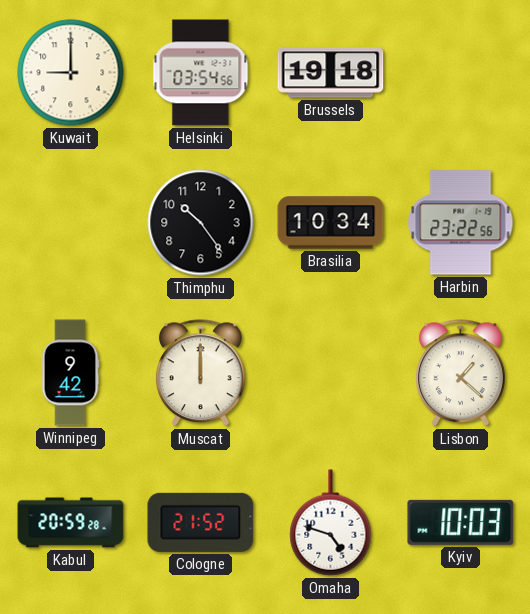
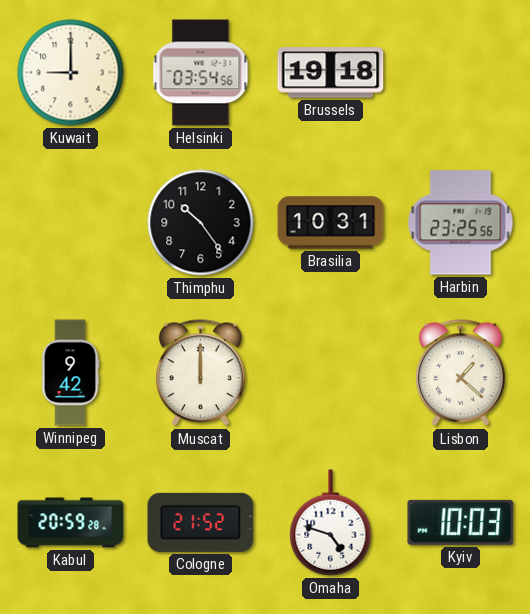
Brasilia: 10:34 -> 10:31 (331, 223)
Harbin: 23:22 -> 23:25 (461, 223)
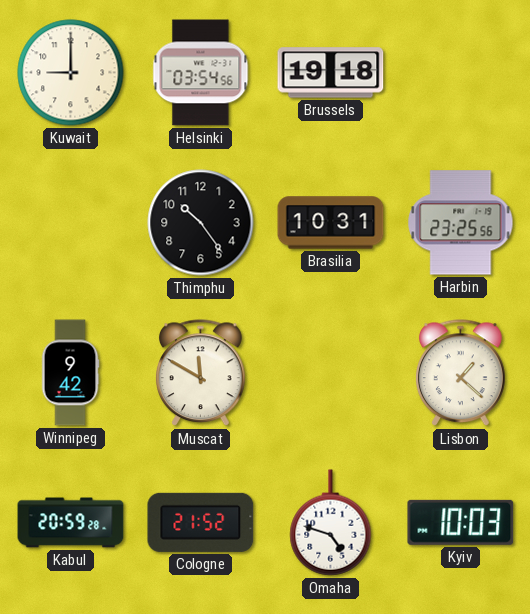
Muscat: 12:00 -> 11:50 (201, 373)
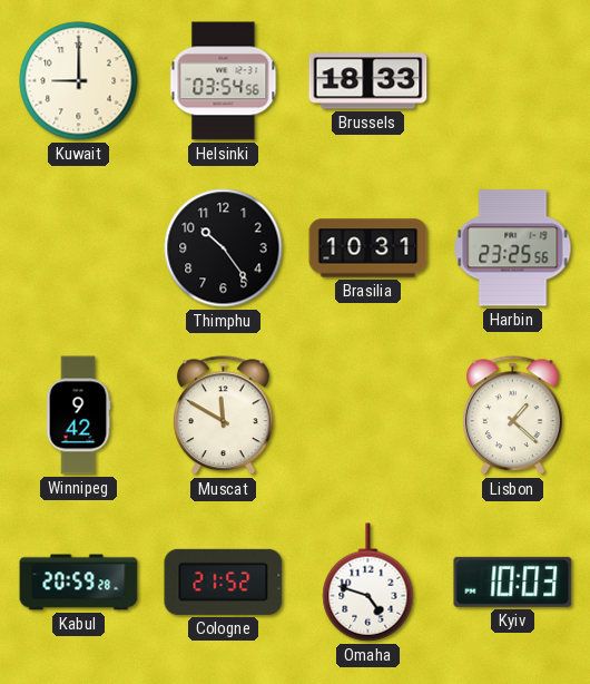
Brussels: 19:18 -> 18:33 (368, 81)
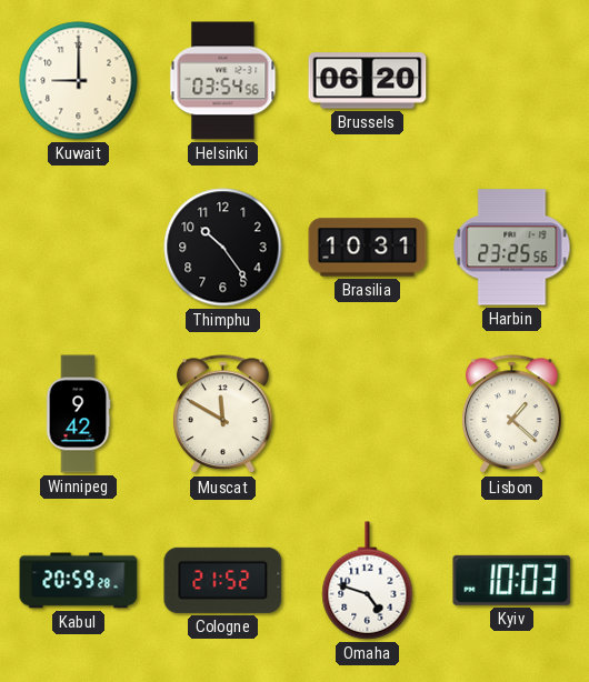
Brussels: 18:33 -> 06:20 (368, 81)
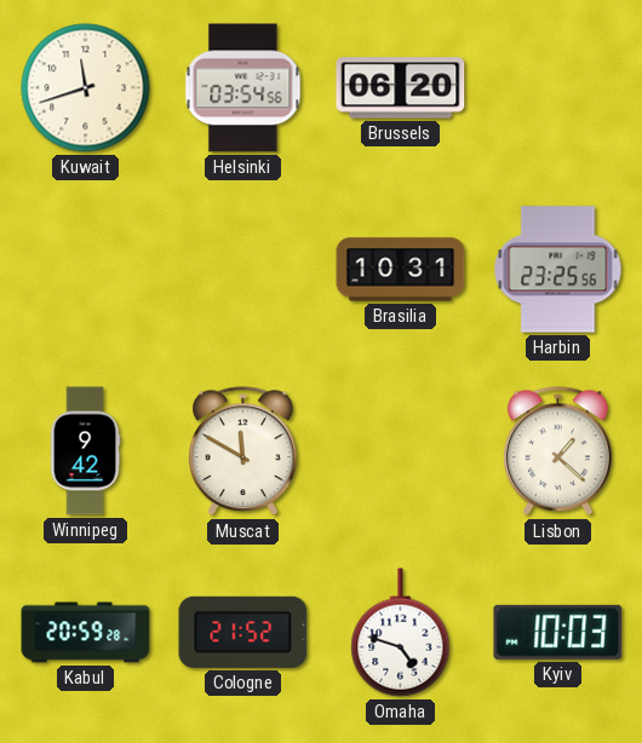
Kuwait: 9:00 -> 11:42 (86, 88)
Thimphu: 10:24 -> none (223, 248)
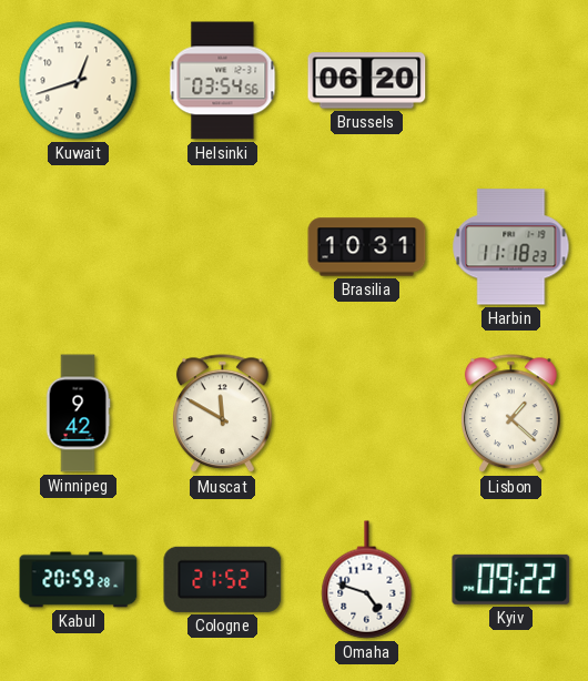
Kuwait: 11:42 -> 12:42 (79, 81)
Harbin: 23:25 -> 11:18 (511, 247)
Kyiv: 10:03 -> 09:22 (511, 579)
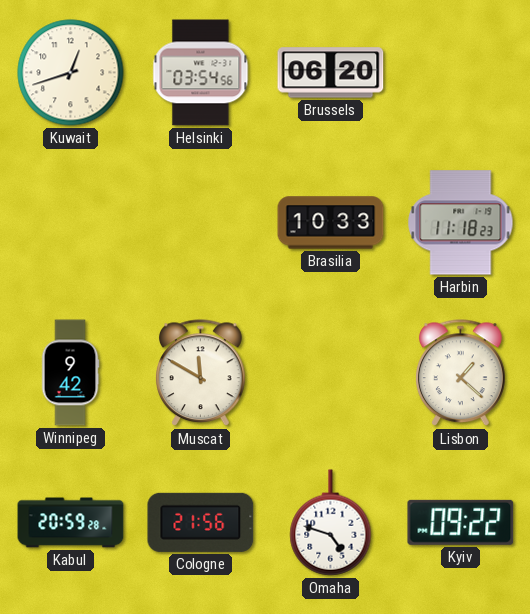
Brasilia: 10:31 -> 10:33 (331, 223)
Cologne: 21:52 -> 21:56 (201, 522)
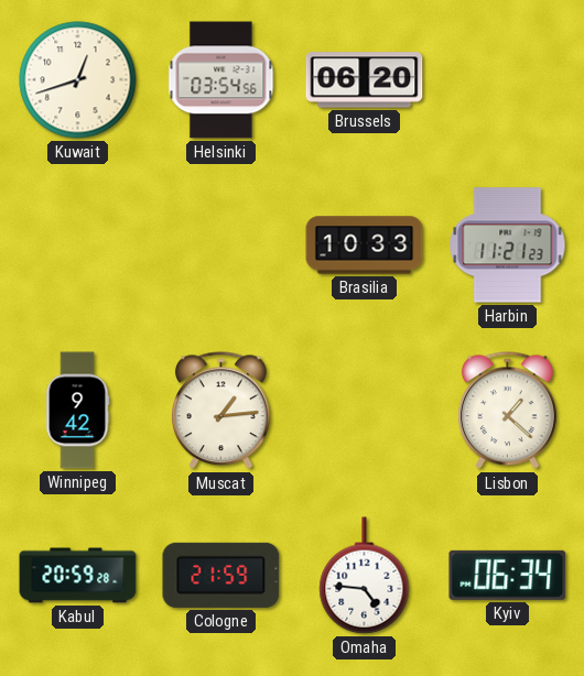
Harbin: 11:18 -> 11:21 (508, 246)
Muscat: 11:50 -> 1:14 (221, 411)
Cologne: 21:56 -> 21:59 (221, 575)
Omaha: 4:48 -> 4:46 (365, 576)
Kyiv: 09:22 -> 06:34 (508, 575)
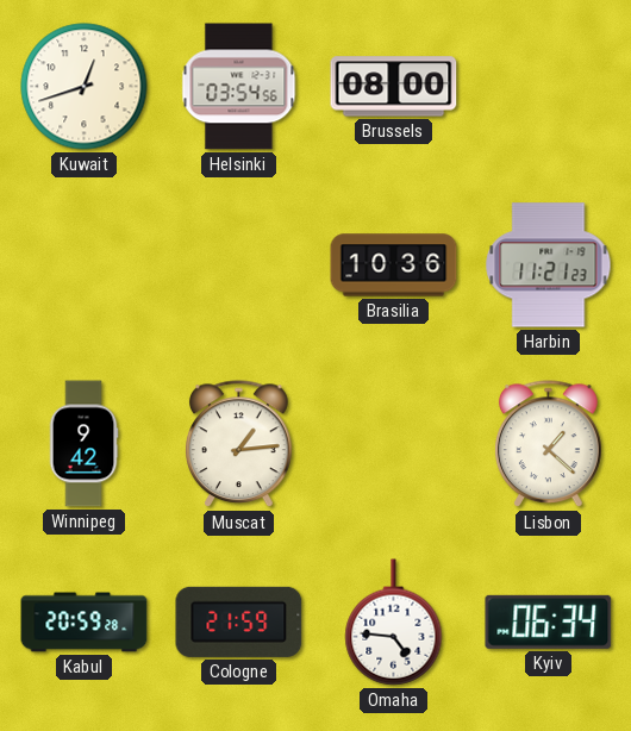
Brussels: 06:20 -> 08:00 (394, 87)
Brasilia: 10:33 -> 10:36 (394, 265)
